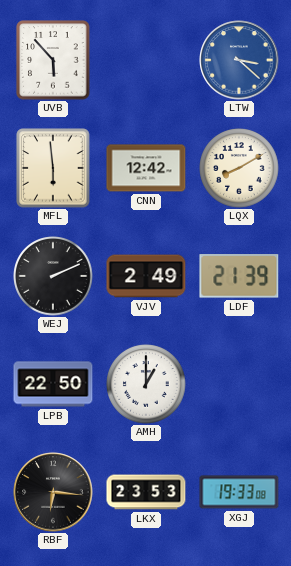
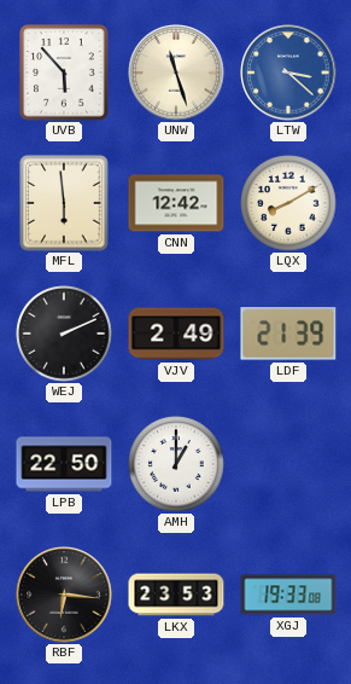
UNW: none -> 11:27 (176, 73)
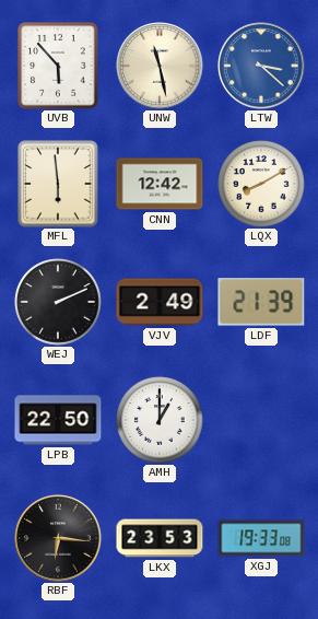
UNW: 11:27 -> 11:28 (160, 66)
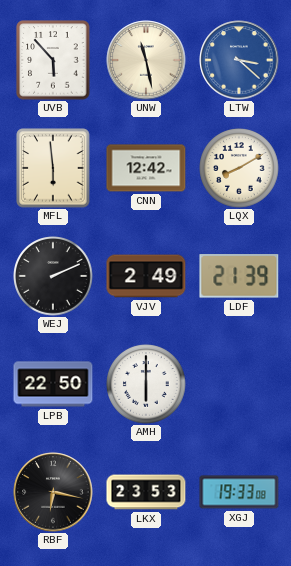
AMH: 1:00 -> 6:00 (146, 384)
RBF: 6:16 -> 6:17 (53, 492)
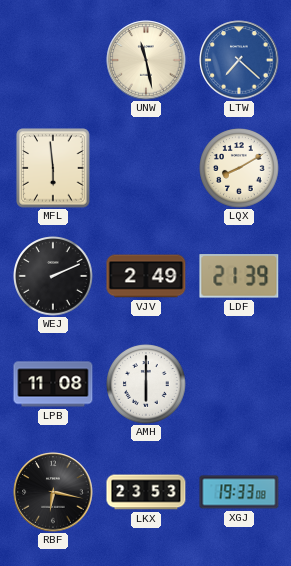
UVB: 5:53 -> none (53, 60)
LTW: 3:22 -> 7:22 (239, 60)
CNN: 12:42 -> none (146, 168)
LPB: 22:50 -> 11:08 (53, 384)
